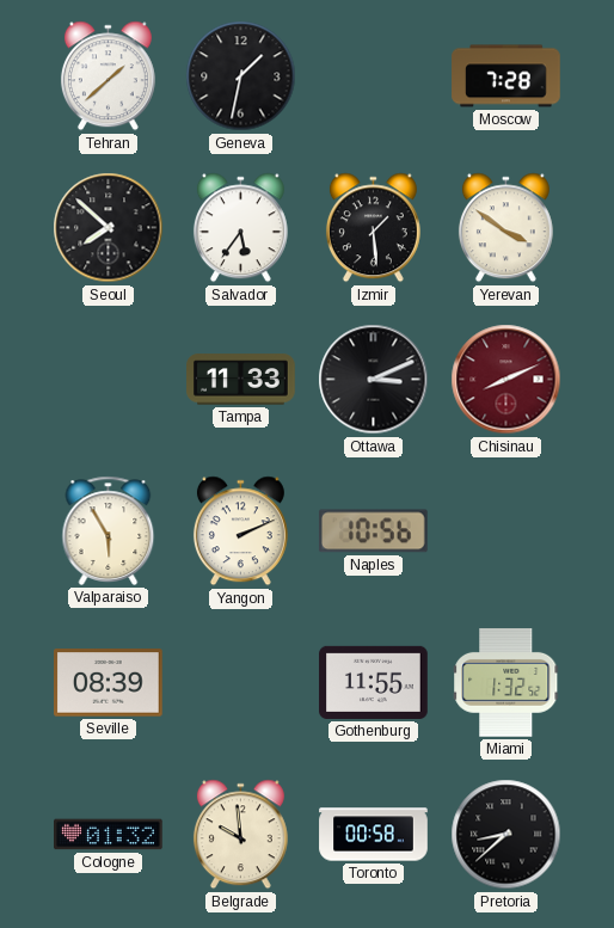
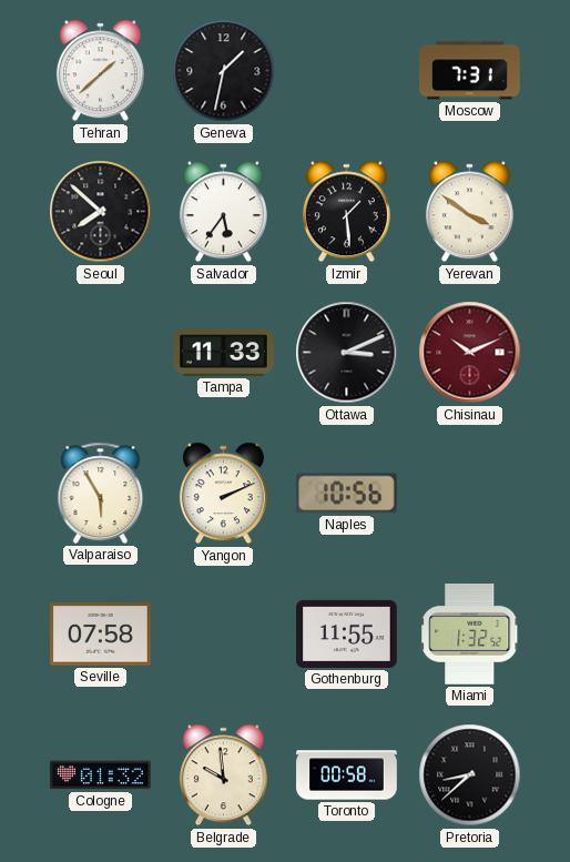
Moscow: 7:28 -> 7:31 (470, 71)
Chisinau: 8:11 -> 10:11 (470, 353)
Seville: 08:39 -> 07:58 (101, 635)
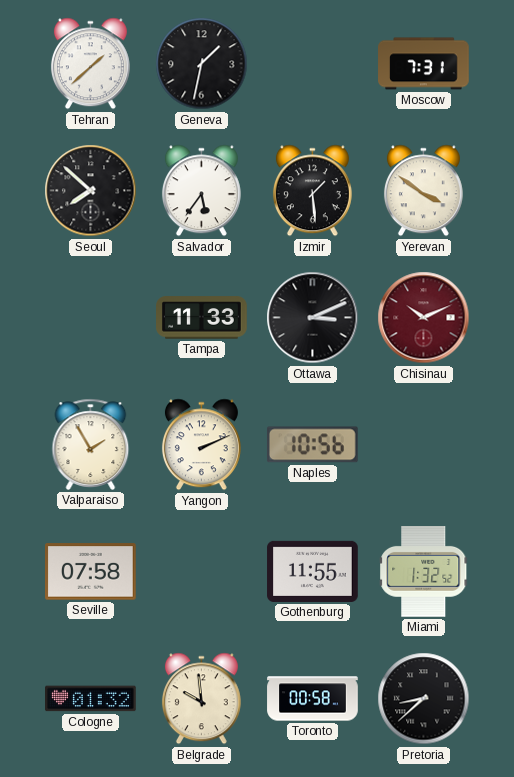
Valparaiso: 5:55 -> 1:55 (91, 444)
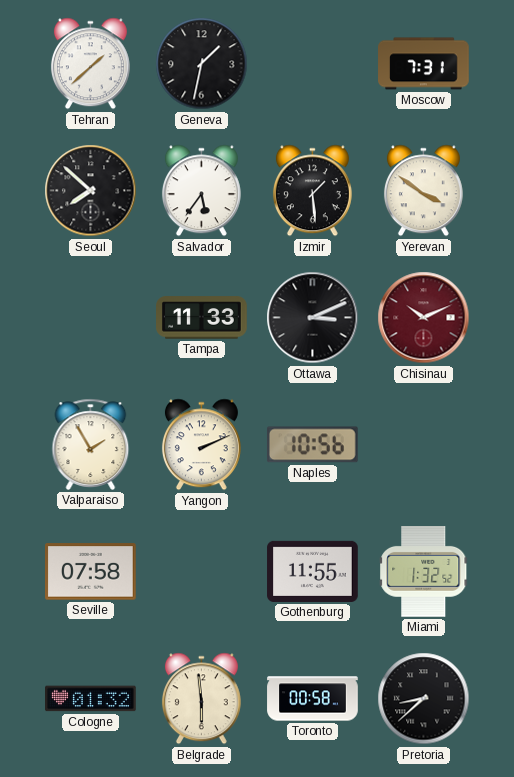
Belgrade: 9:59 -> 5:59 (201, 699)
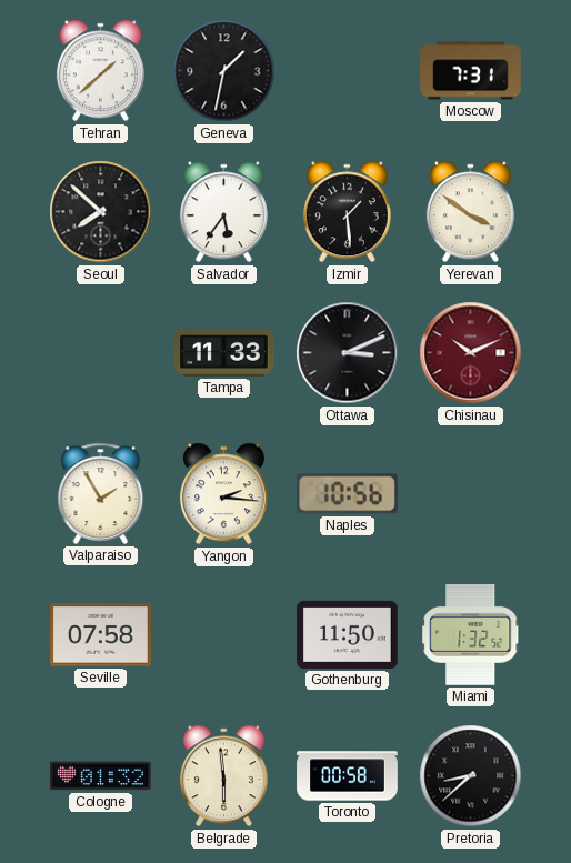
Yangon: 2:11 -> 2:16 (223, 494)
Gothenburg: 11:55 -> 11:50 (348, 634)
